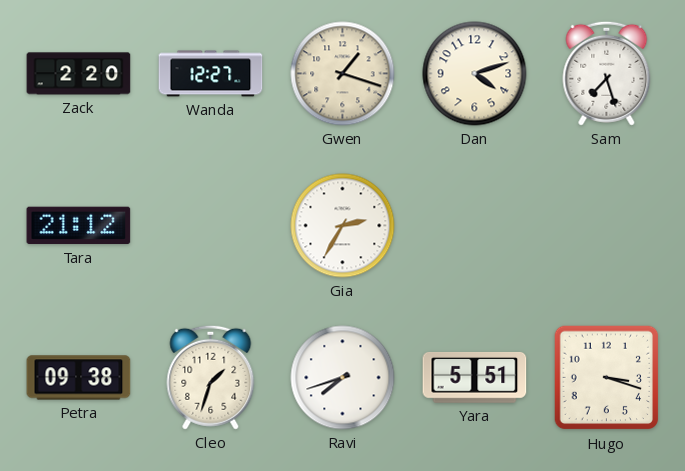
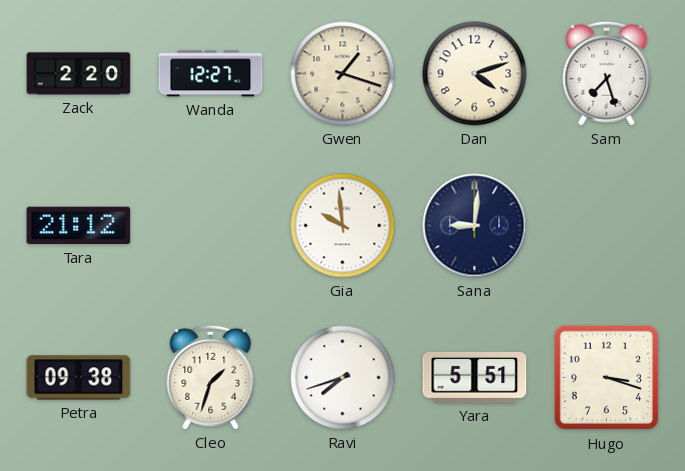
Gia: 2:35 -> 9:59 (343, 226)
Sana: none -> 9:01 (475, 226)
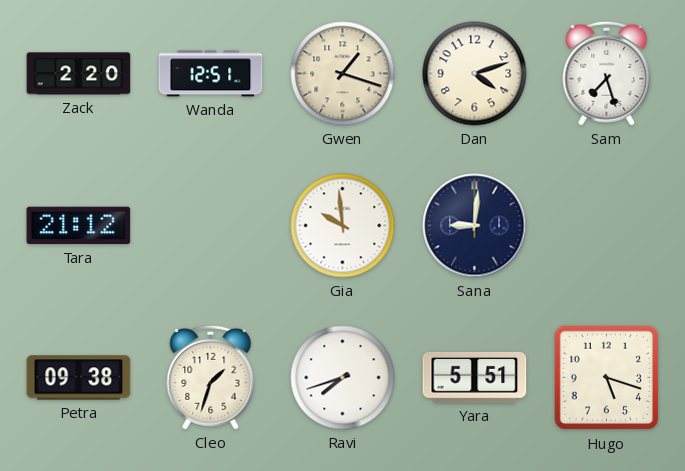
Wanda: 12:27 -> 12:51 (211, 74)
Hugo: 3:18 -> 5:18 (607, 378)
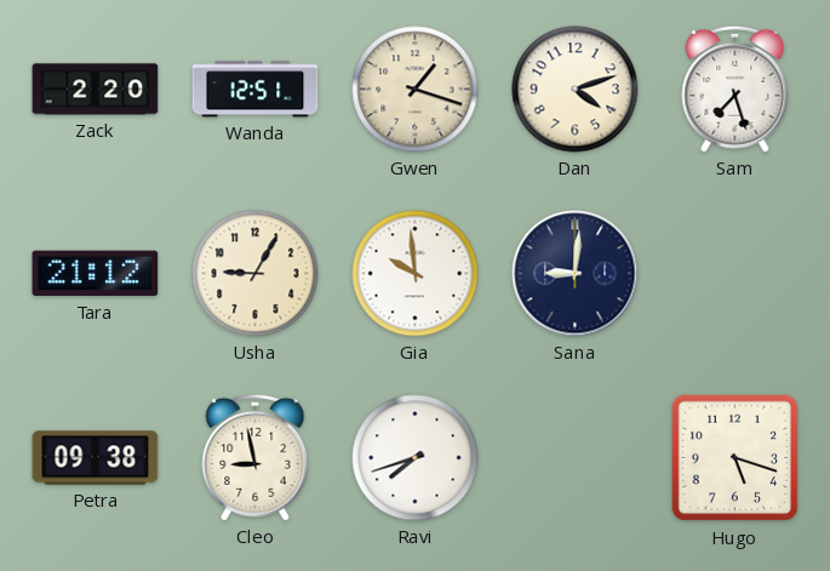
Usha: none -> 9:05 (256, 274)
Cleo: 1:33 -> 8:58 (256, 457)
Yara: 5:51 -> none (475, 377)
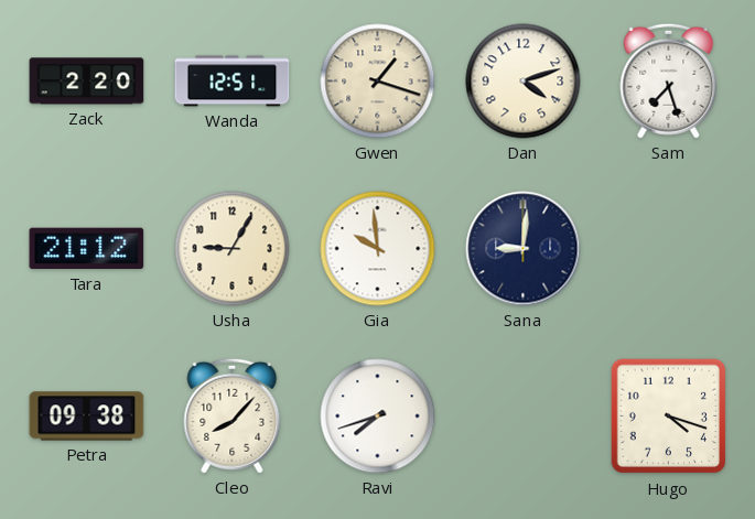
Cleo: 8:58 -> 8:07 (233, 415)
Hugo: 5:18 -> 4:18 (669, 417)
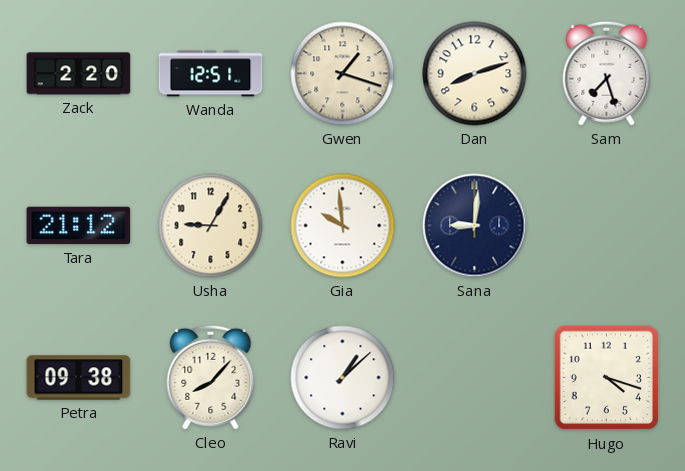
Dan: 4:12 -> 8:12 (475, 74)
Ravi: 7:42 -> 1:08 (343, 378)
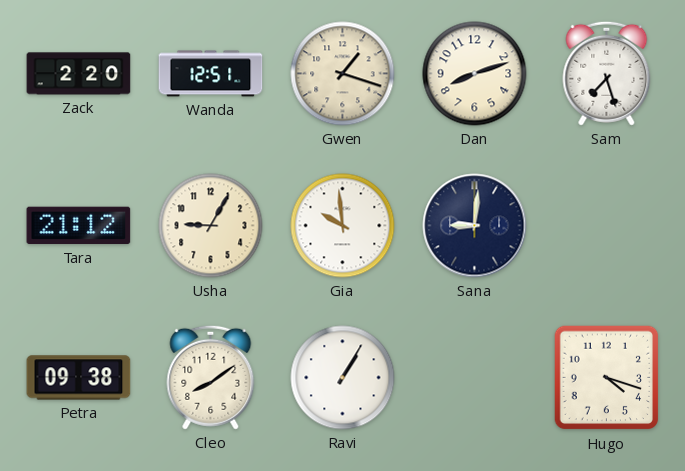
Cleo: 8:07 -> 8:09 (211, 377)
Ravi: 1:08 -> 1:05 (343, 378)
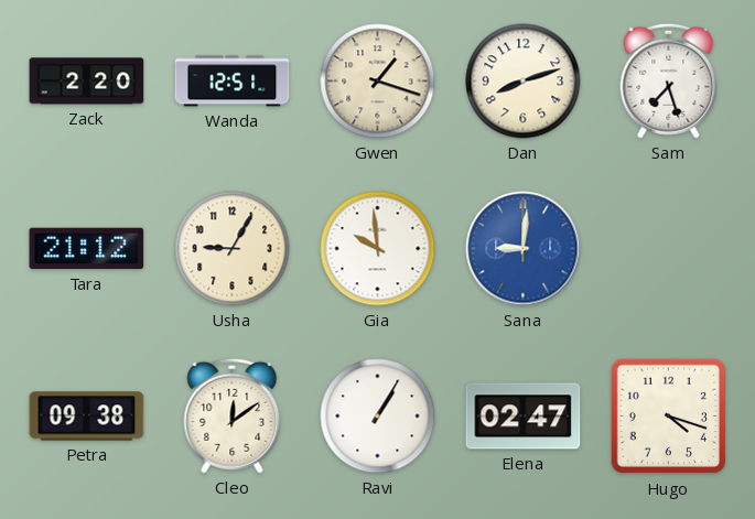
Sana dial: navy -> blue (524, 249)
Cleo: 8:09 -> 12:09 (233, 415)
Elena: none -> 02:47 (524, 417)
